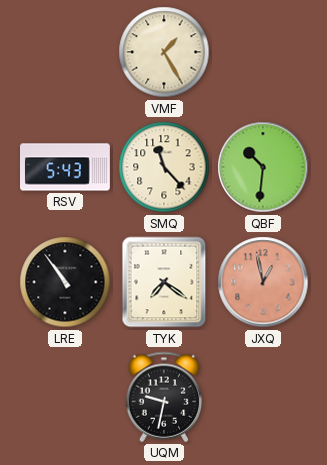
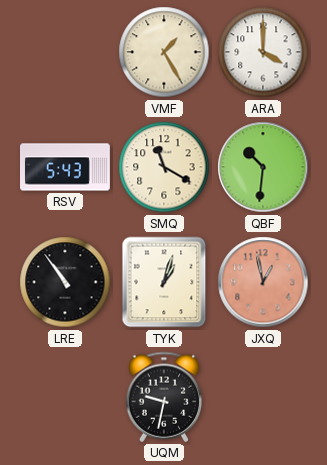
ARA: none -> 4:00 (263, 52)
SMQ: 11:23 -> 11:20 (164, 167)
TYK: 7:21 -> 1:03 (164, 282)
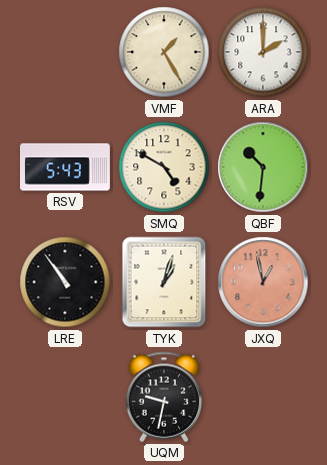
ARA: 4:00 -> 2:00 (263, 52)
SMQ: 11:20 -> 4:50 (164, 167)
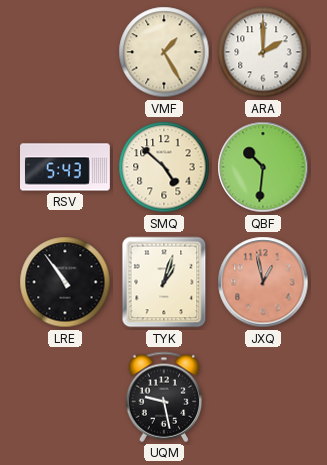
SMQ: 4:50 -> 4:52 (164, 167)
UQM: 9:32 -> 9:28 (164, 397)
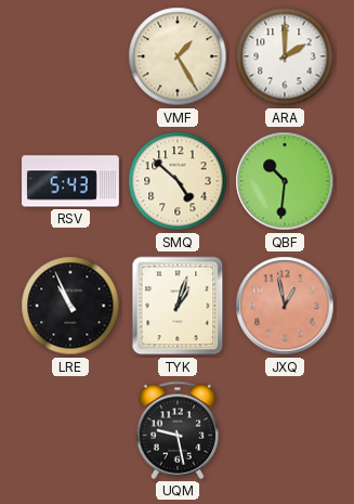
LRE: 10:54 -> 10:56 (70, 306)
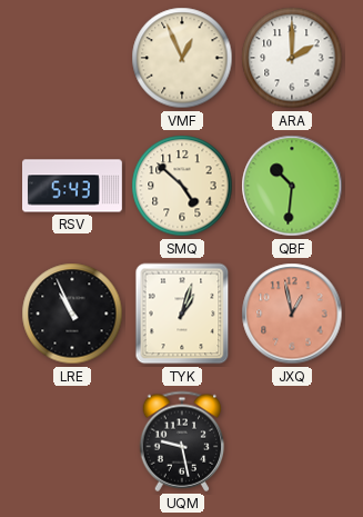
VMF: 1:25 -> 12:56 (182, 58)
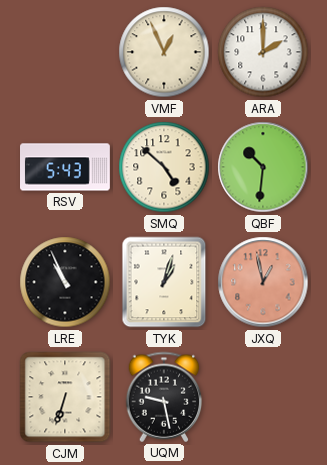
CJM: none -> 6:33 (65, 397)
